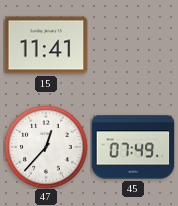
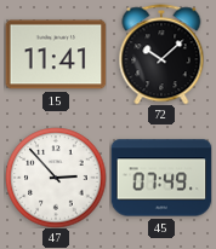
72: none -> 10:08 (161, 54)
47: 12:37 -> 2:53 (56, 178)
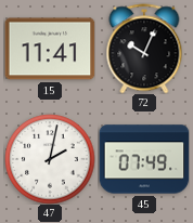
72: 10:08 -> 10:04 (144, 49)
47: 2:53 -> 2:02 (50, 159)
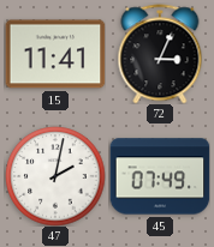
72: 10:04 -> 3:04 (160, 54)
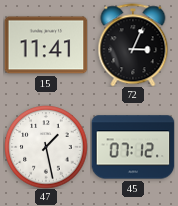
47: 2:02 -> 1:28 (46, 147)
45: 07:49 -> 07:12 (133, 147)
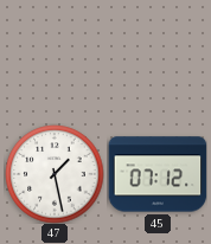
15: 11:41 -> none (46, 45)
72: 3:04 -> none (133, 45)
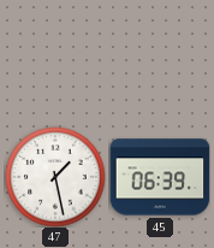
45: 07:12 -> 06:39 (160, 177)
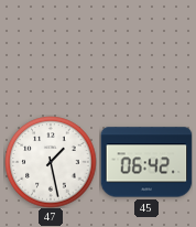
45: 06:39 -> 06:42 (146, 162)
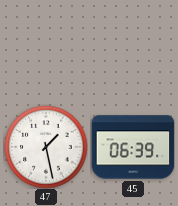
45: 06:42 -> 06:39 (133, 147)
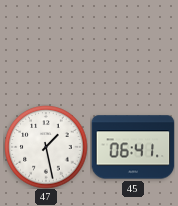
45: 06:39 -> 06:41 (133, 147)
